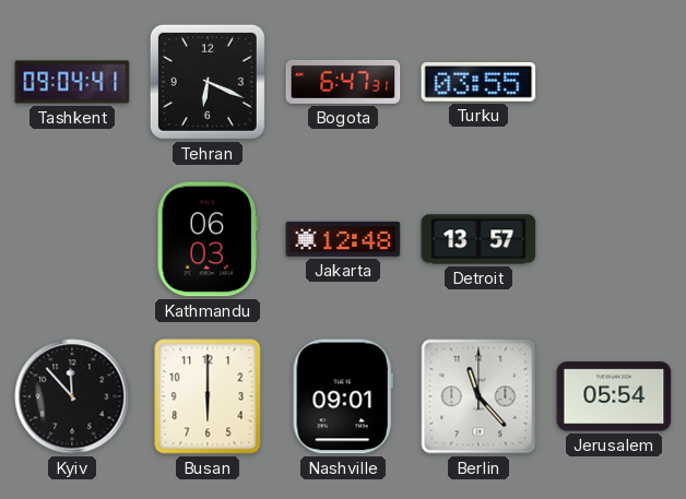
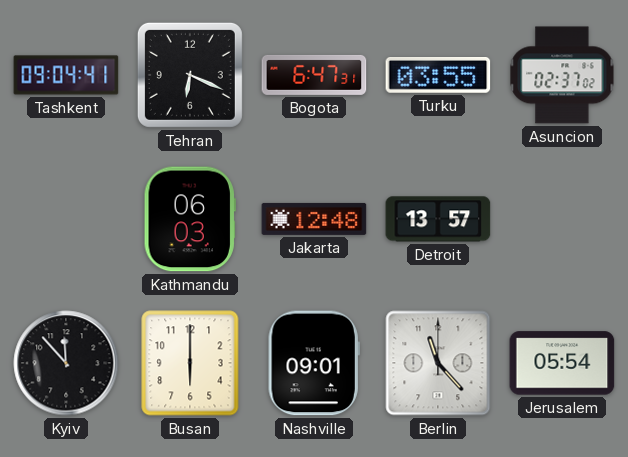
Asuncion: none -> 02:37 (562, 75)
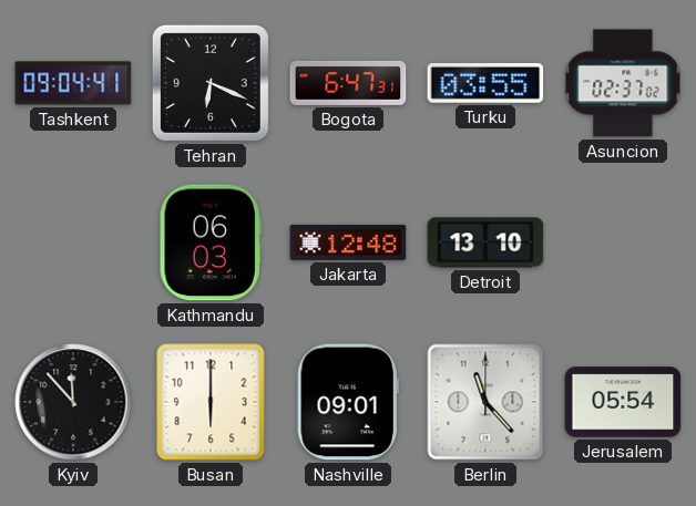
Detroit: 13:57 -> 13:10 (485, 242)
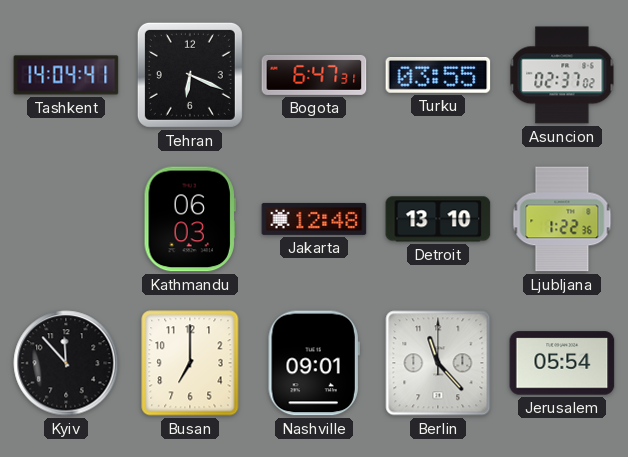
Tashkent: 09:04 -> 14:04 (66, 75)
Ljubljana: none -> 1:22 (562, 219)
Busan: 6:00 -> 7:00 (190, 363)
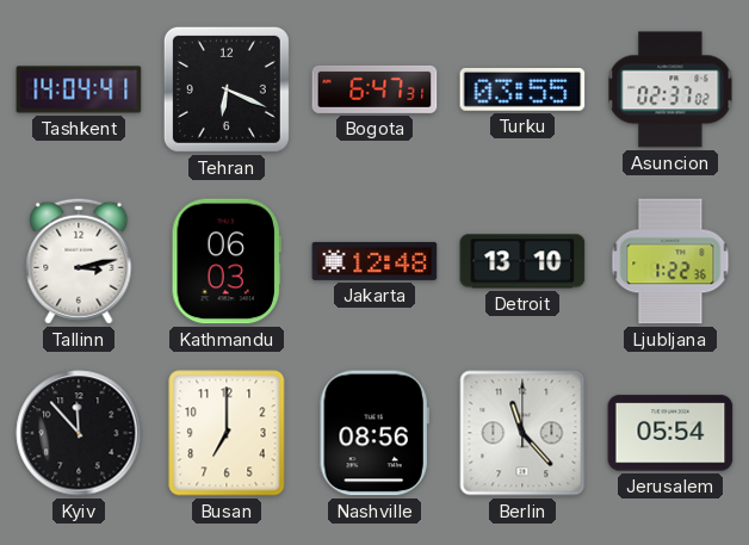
Tallinn: none -> 3:13 (79, 261)
Nashville: 09:01 -> 08:56 (374, 433)
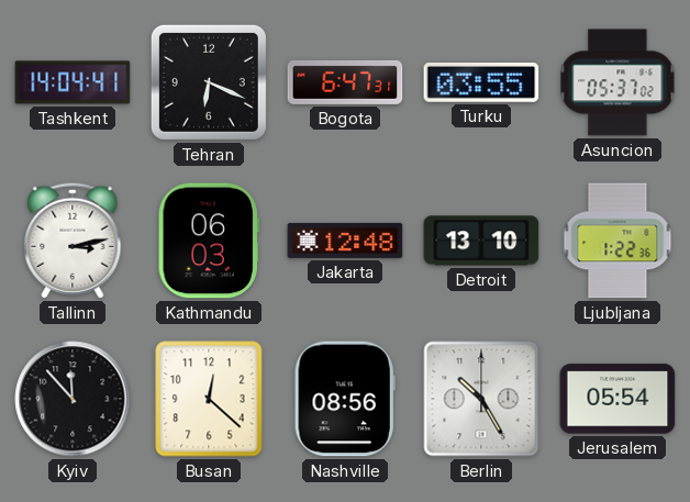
Asuncion: 02:37 -> 05:37 (617, 82)
Busan: 7:00 -> 12:22 (209, 399)
Berlin: 11:23 -> 10:25 (481, 399)
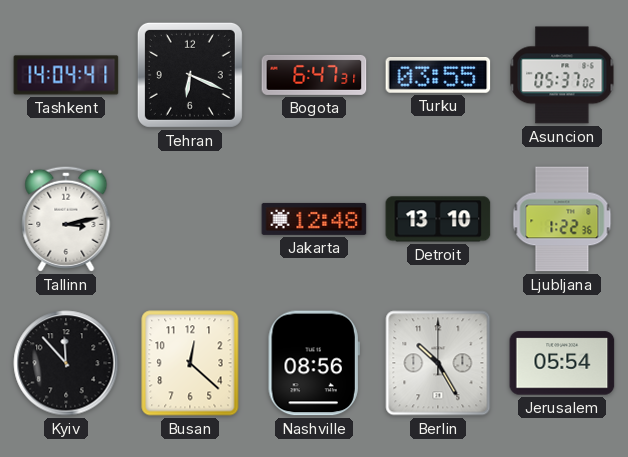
Kathmandu: 06:03 -> none (209, 241)
